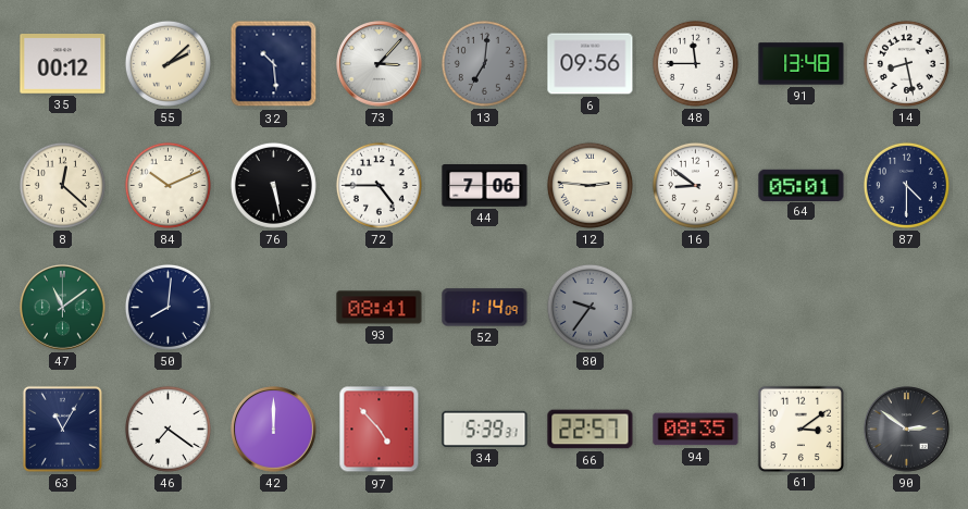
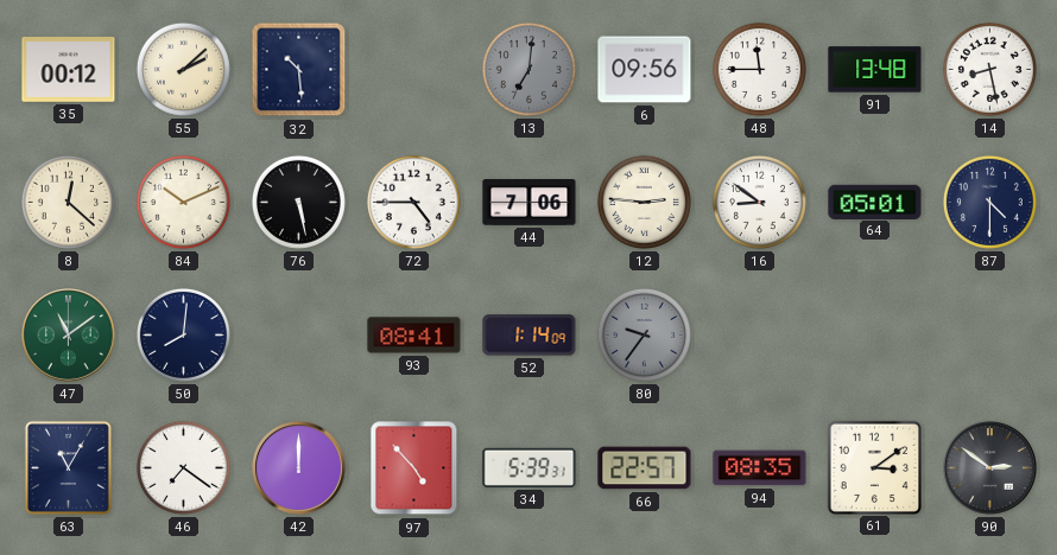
73: 3:07 -> none (380, 64)
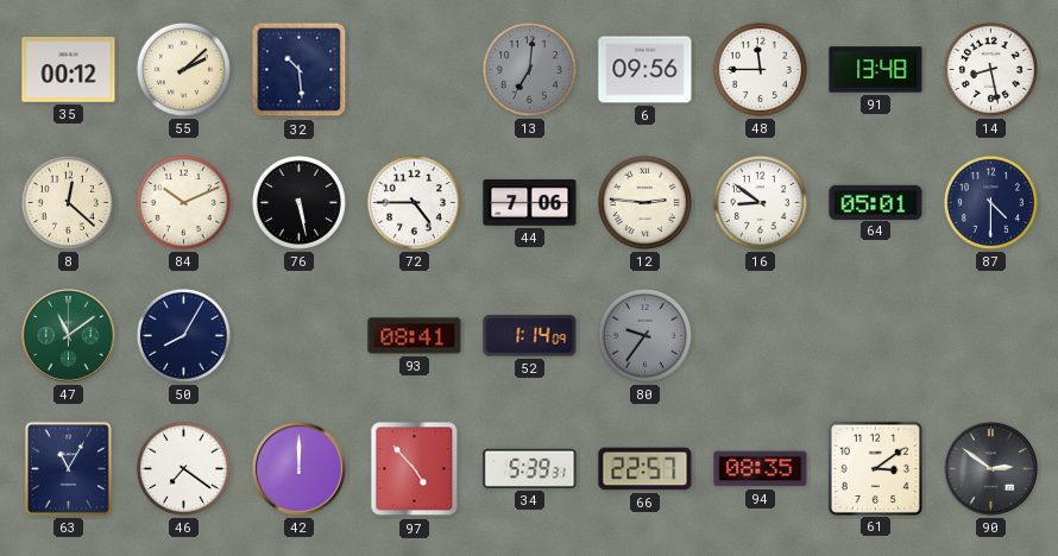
50: 8:01 -> 8:05 (183, 335)
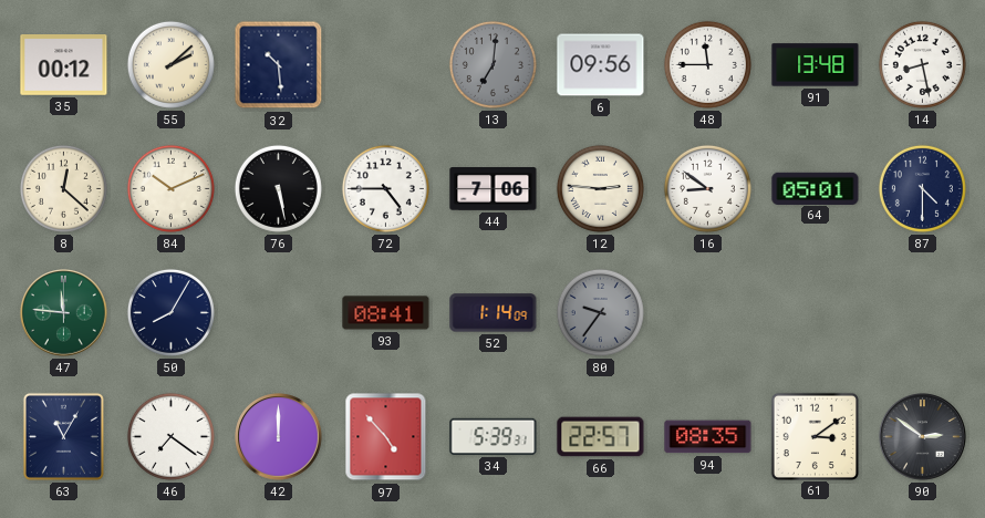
47: 11:09 -> 11:46 (64, 313)
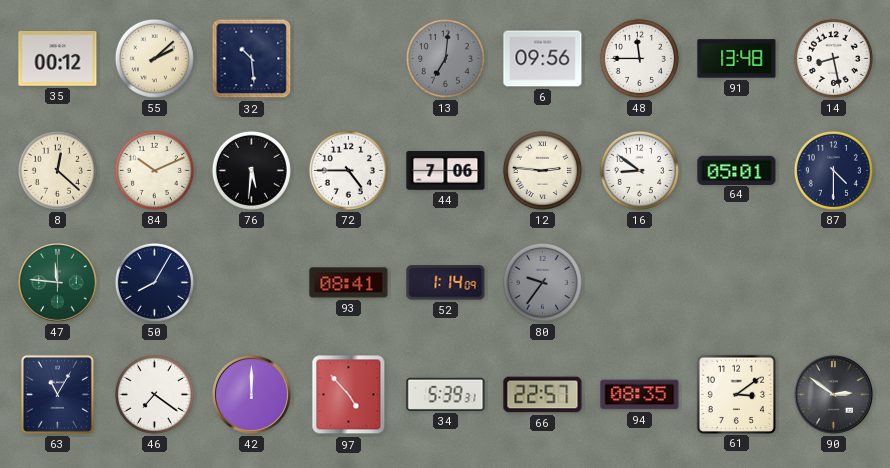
76: 5:28 -> 5:31 (251, 170)
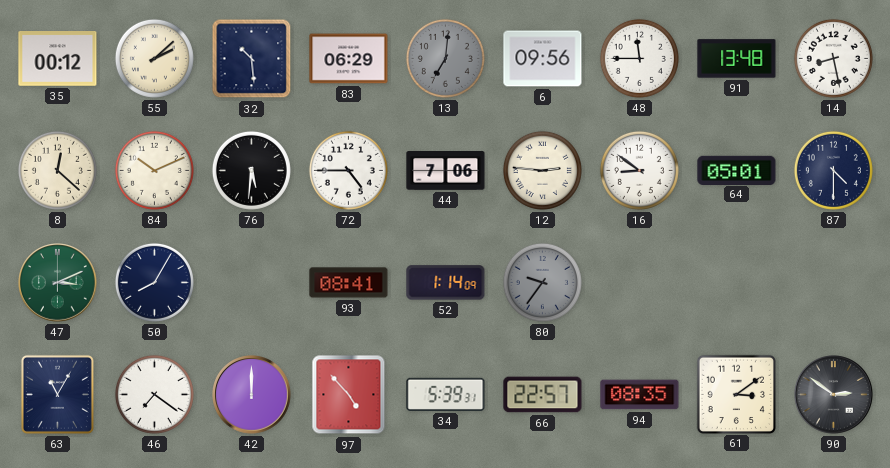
83: none -> 06:29 (349, 59)
47: 11:46 -> 3:11 (58, 283)
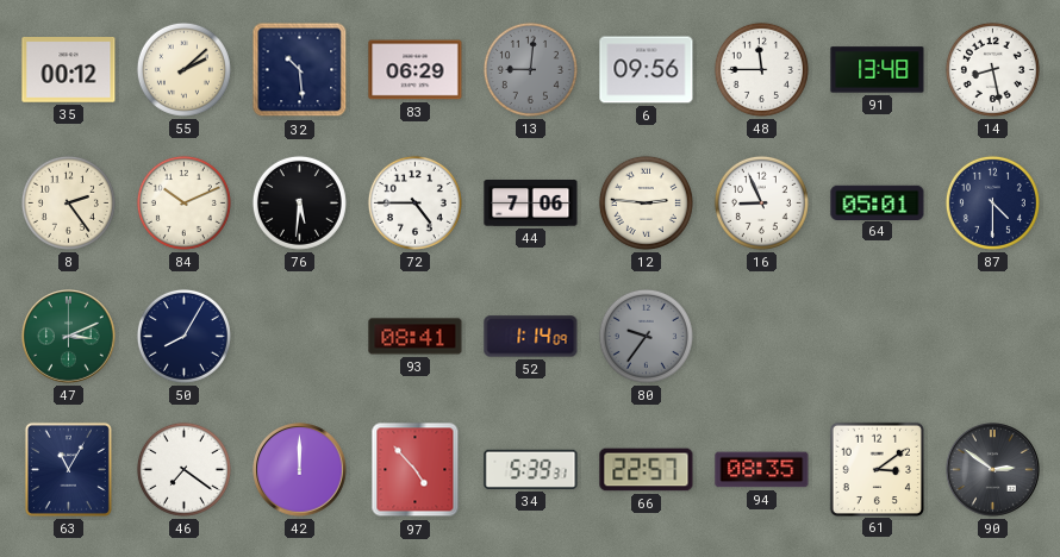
13: 7:01 -> 9:01 (530, 69)
8: 12:22 -> 2:24 (68, 202)
16: 8:51 -> 8:56 (761, 202)
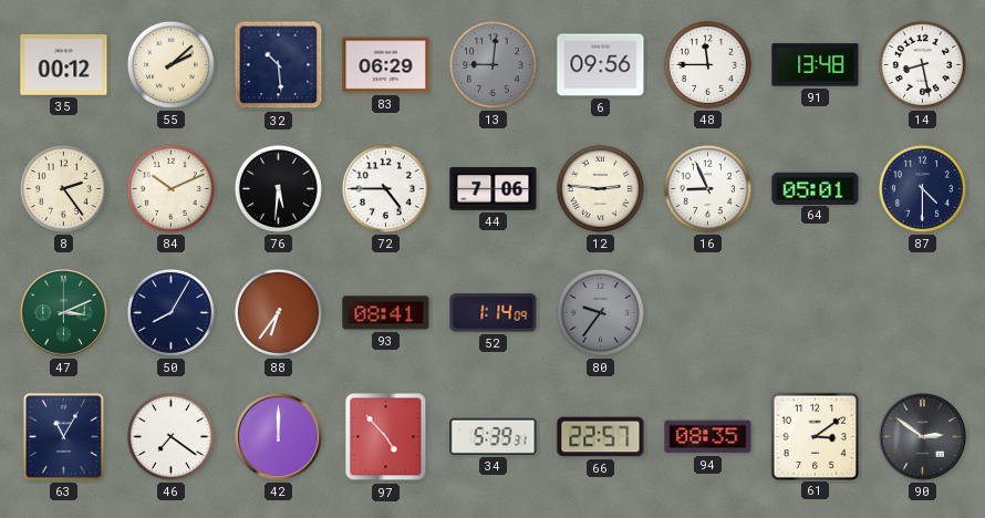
88: none -> 6:36 (278, 312)
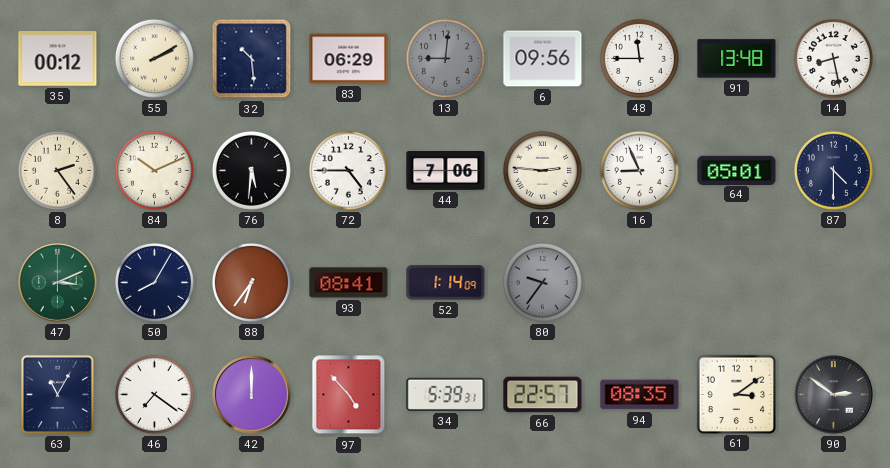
55: 2:08 -> 2:10 (154, 58)
